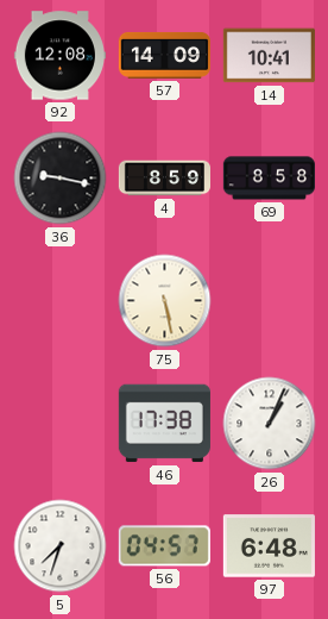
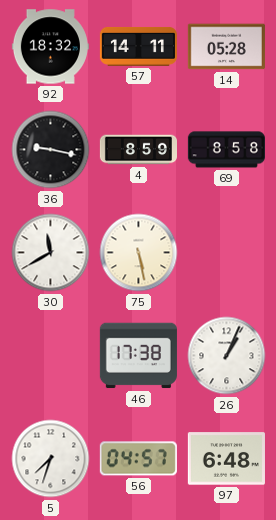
92: 12:08 -> 18:32 (50, 47)
57: 14:09 -> 14:11 (138, 46)
14: 10:41 -> 05:28 (226, 47)
30: none -> 11:40 (51, 253)
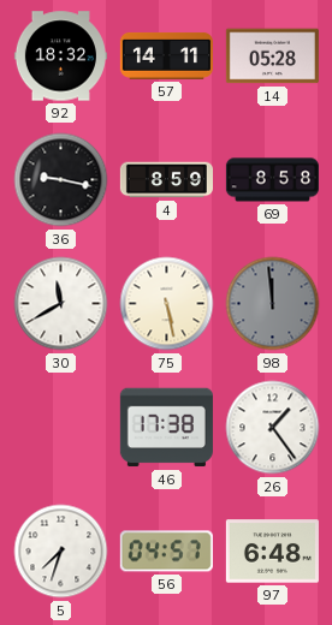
98: none -> 11:59 (273, 304)
26: 1:04 -> 1:24 (273, 428)
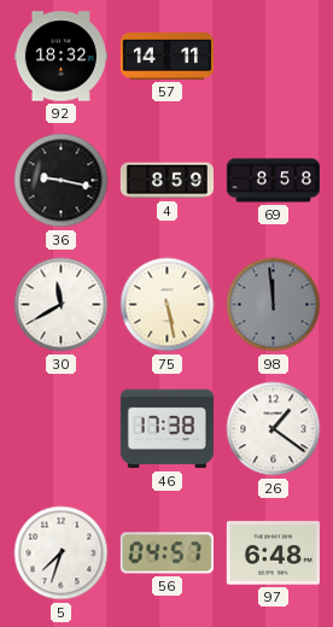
14: 05:28 -> none (272, 56)
26: 1:24 -> 1:21 (274, 429)
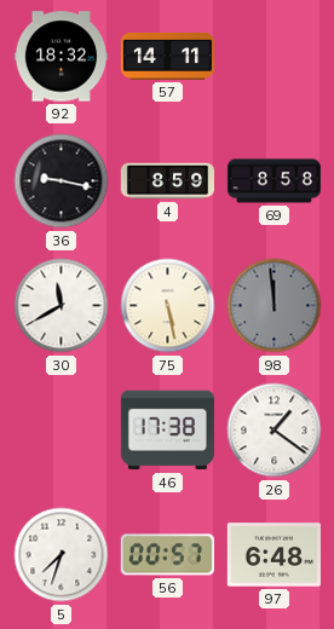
56: 04:57 -> 00:57 (167, 555)
